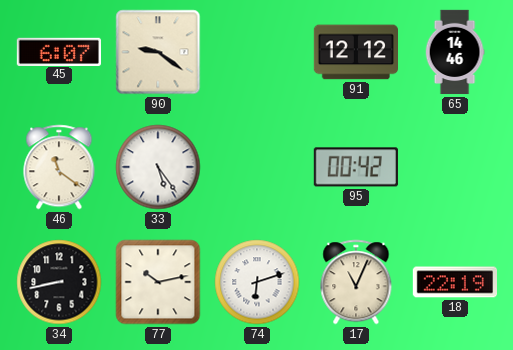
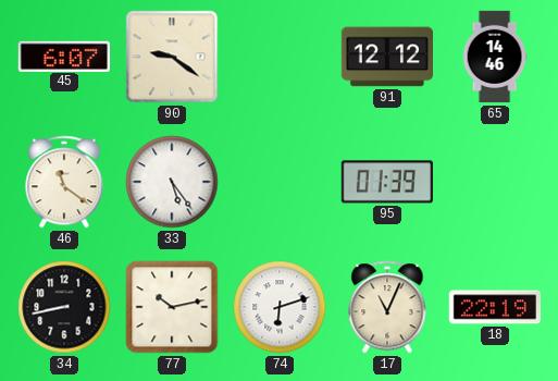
95: 00:42 -> 01:39 (387, 182)
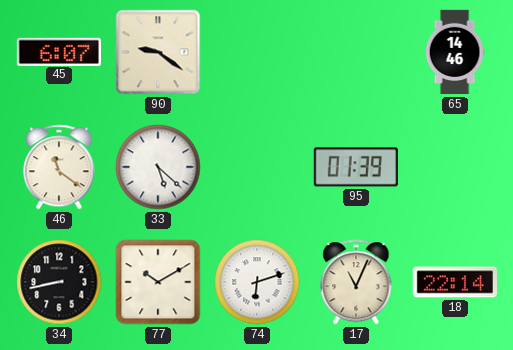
91: 12:12 -> none (386, 57)
33: 5:24 -> 5:22 (158, 167)
77: 10:13 -> 10:10 (158, 282)
18: 22:19 -> 22:14 (454, 282)
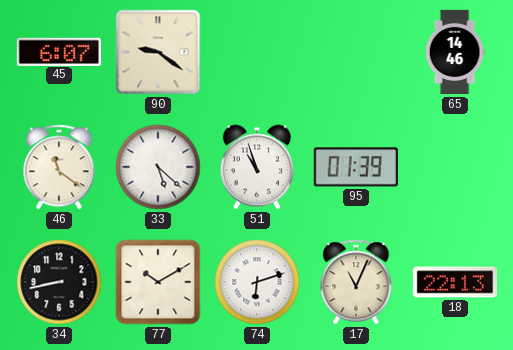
51: none -> 10:57 (257, 167)
18: 22:14 -> 22:13 (454, 282)
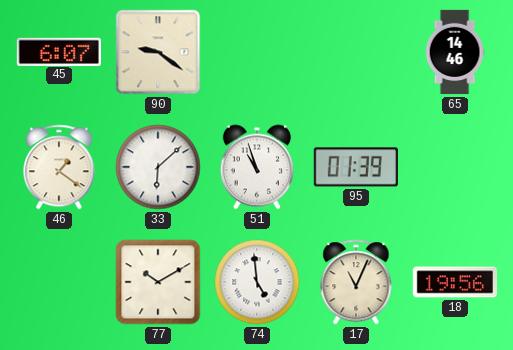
46: 11:21 -> 1:21 (59, 167)
33: 5:22 -> 6:08 (158, 167)
34: 8:43 -> none (59, 282)
74: 6:12 -> 4:59 (257, 282)
18: 22:13 -> 19:56 (454, 282)
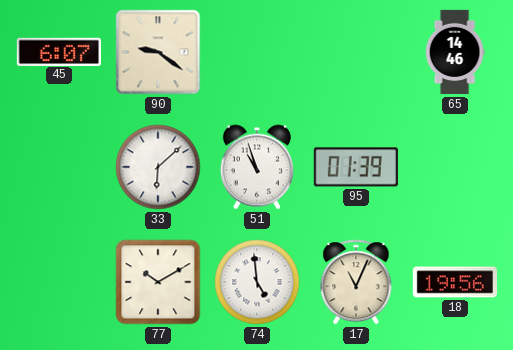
46: 1:21 -> none (59, 167)
